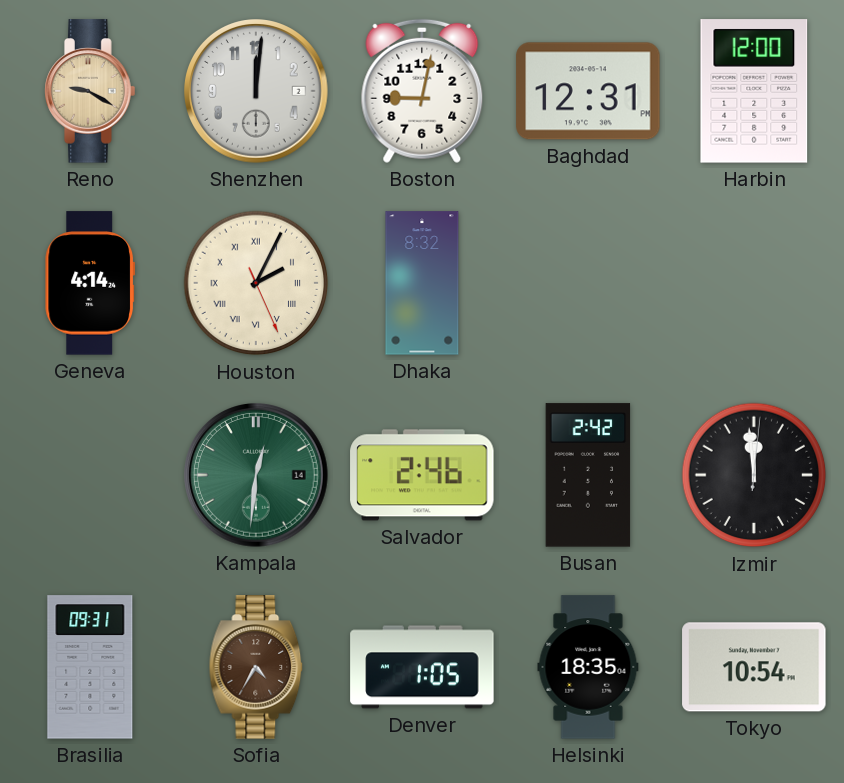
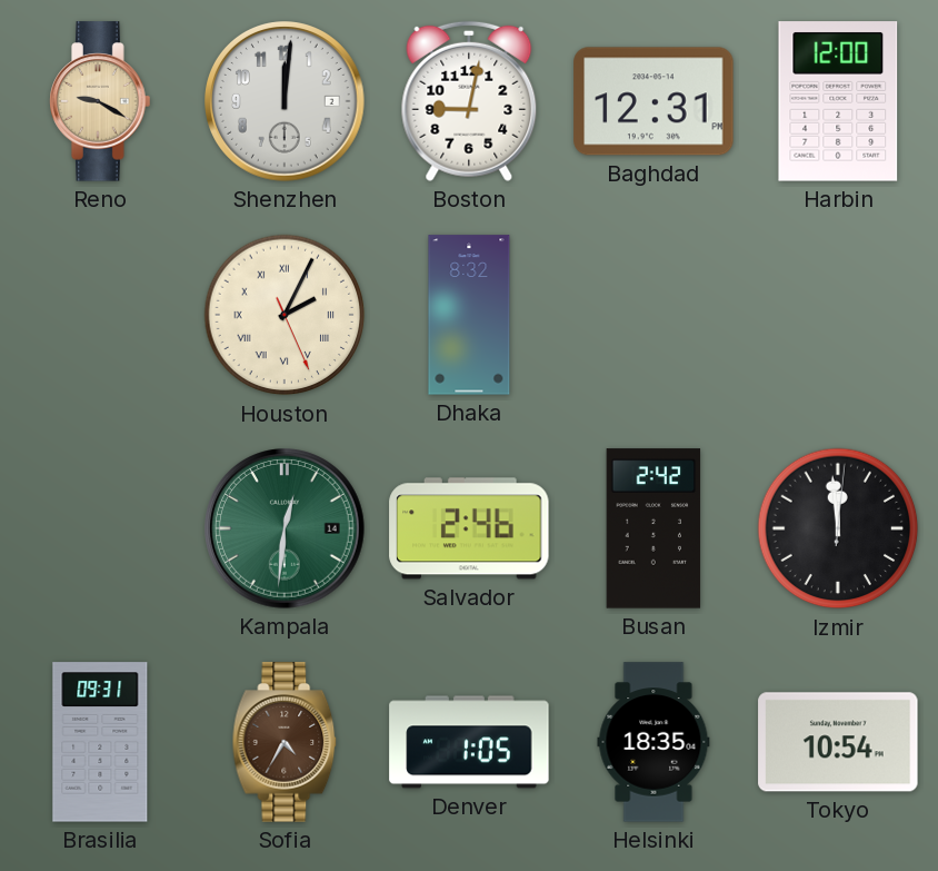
Geneva: 4:14 -> none (90, 283)
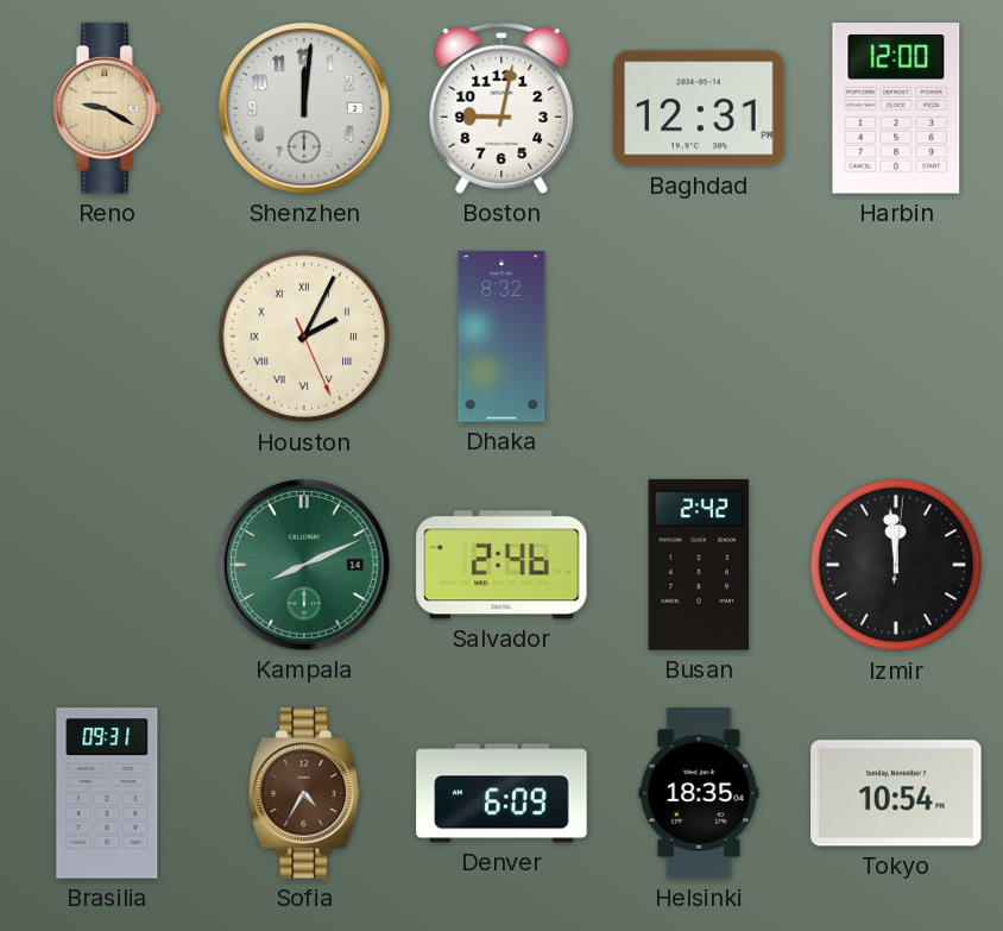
Kampala: 12:31 -> 8:11 (305, 566)
Denver: 1:05 -> 6:09 (501, 793)
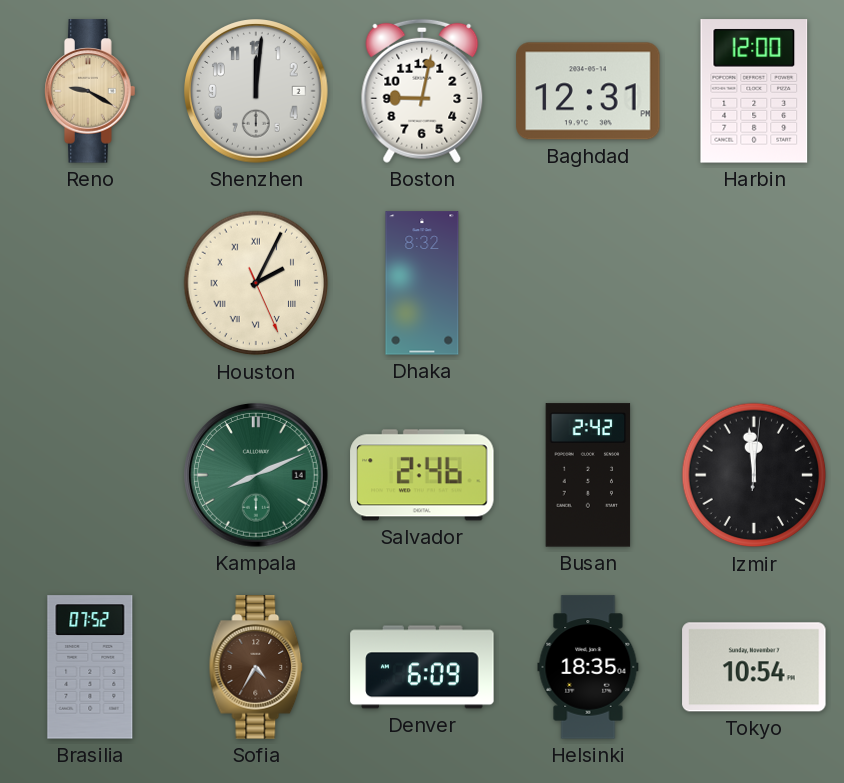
Brasilia: 09:31 -> 07:52 (90, 667)
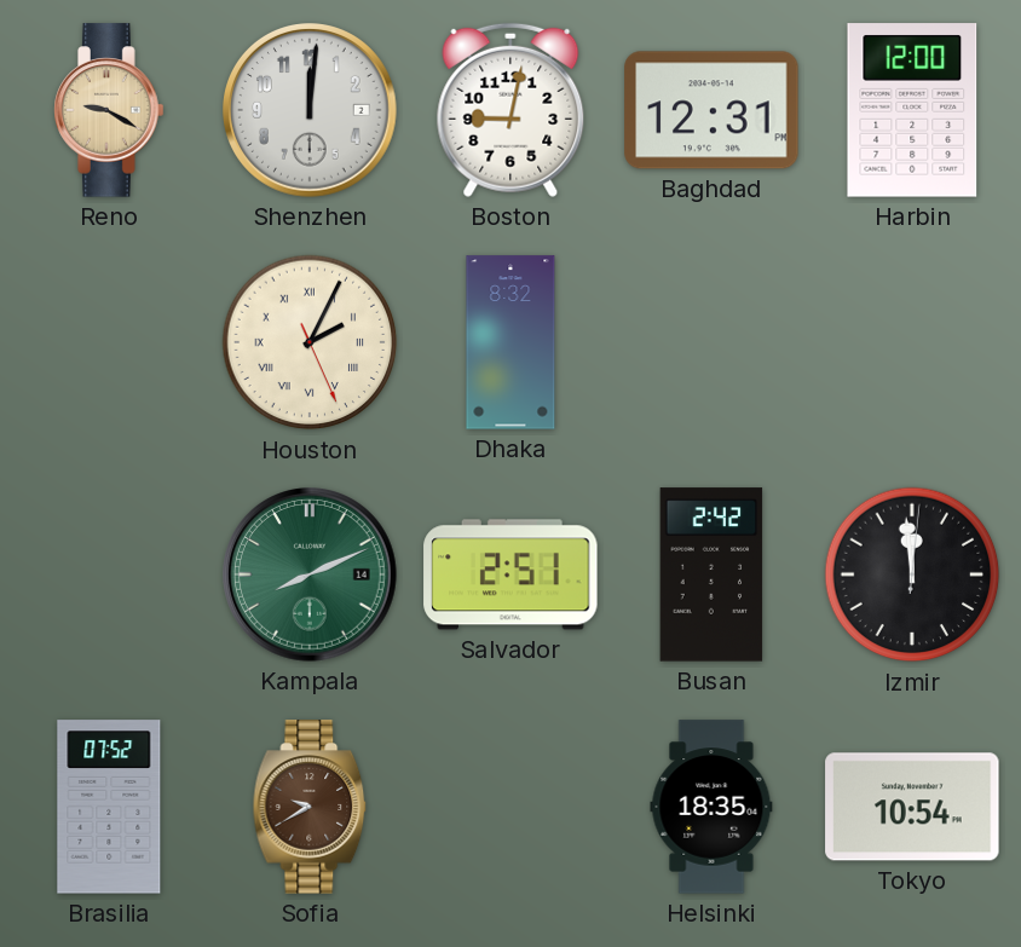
Salvador: 2:46 -> 2:51 (510, 574)
Sofia: 4:35 -> 9:40 (310, 807)
Denver: 6:09 -> none (422, 667)
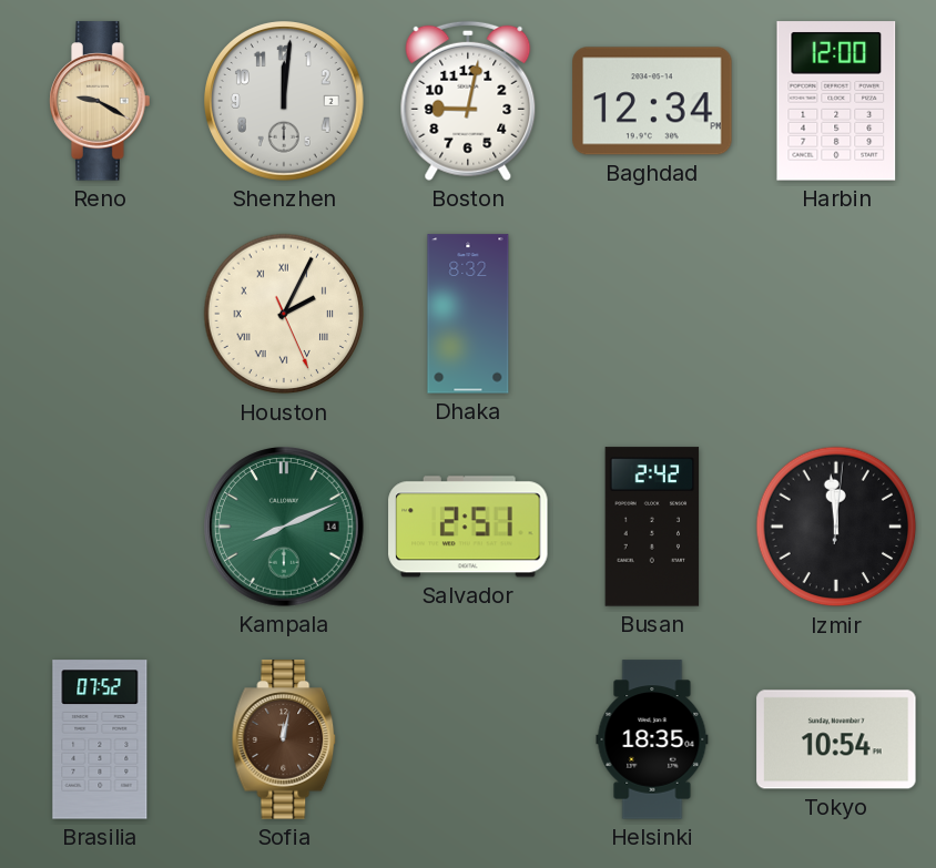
Baghdad: 12:31 -> 12:34 (652, 101)
Sofia: 9:40 -> 12:02 (284, 739)
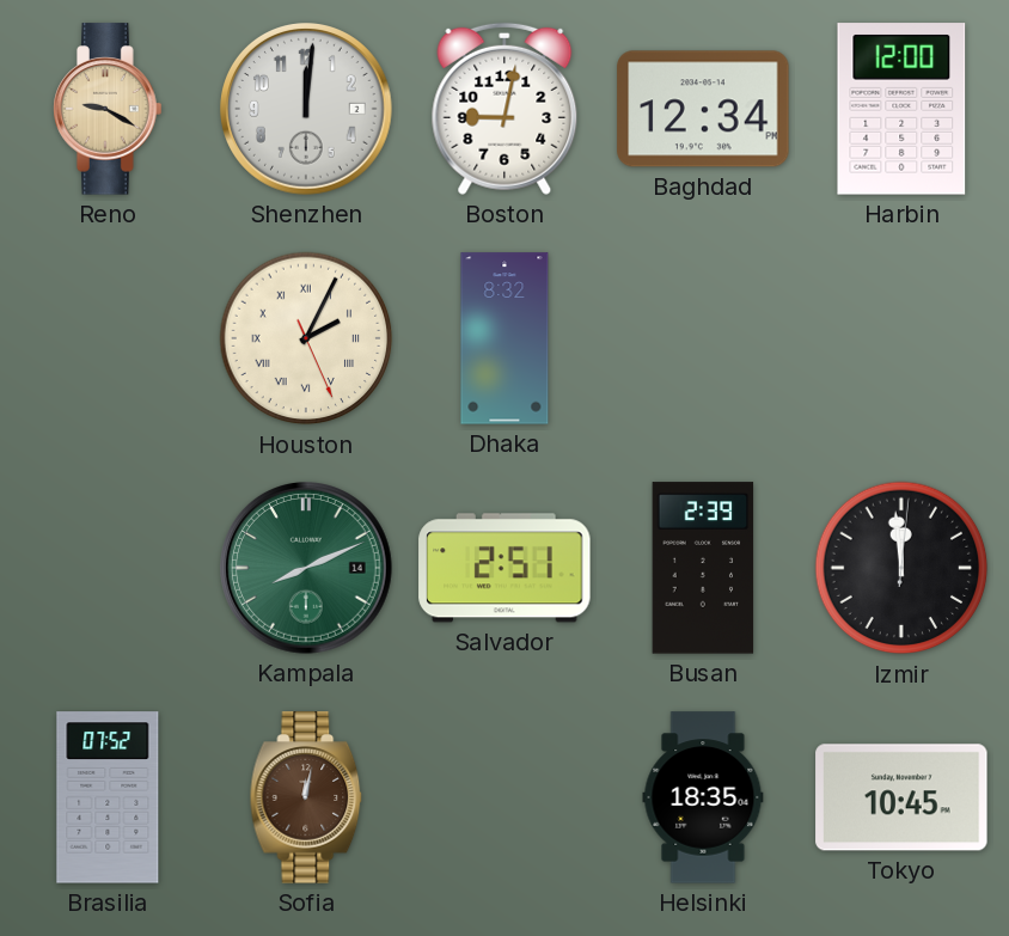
Busan: 2:42 -> 2:39 (703, 568)
Tokyo: 10:54 -> 10:45 (901, 797)
